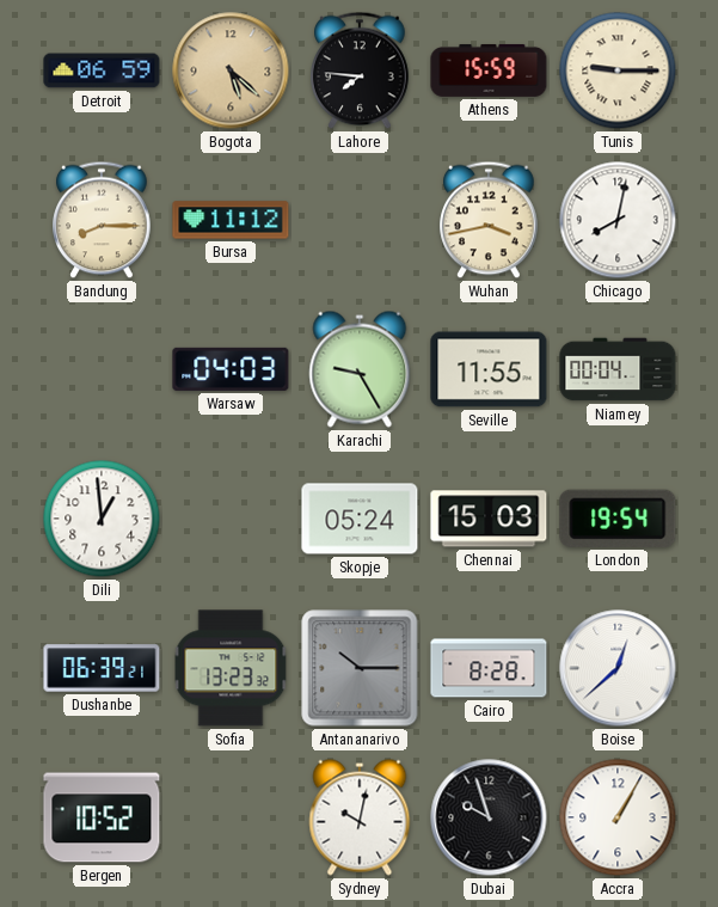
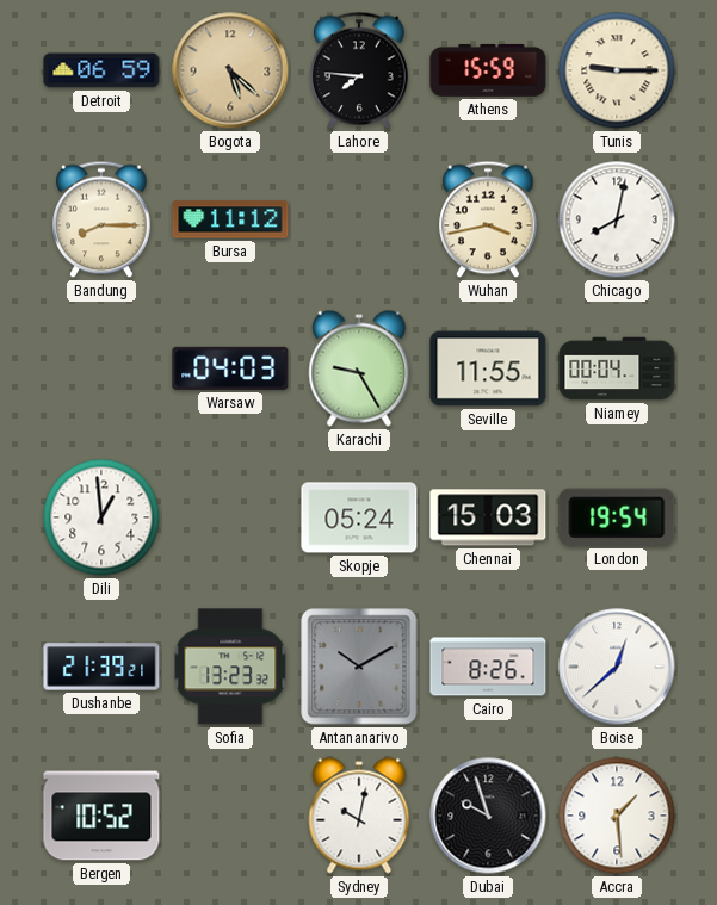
Dushanbe: 06:39 -> 21:39 (101, 667)
Antananarivo: 10:15 -> 10:10 (359, 667)
Cairo: 8:28 -> 8:26 (488, 667)
Accra: 1:05 -> 1:29 (617, 816)
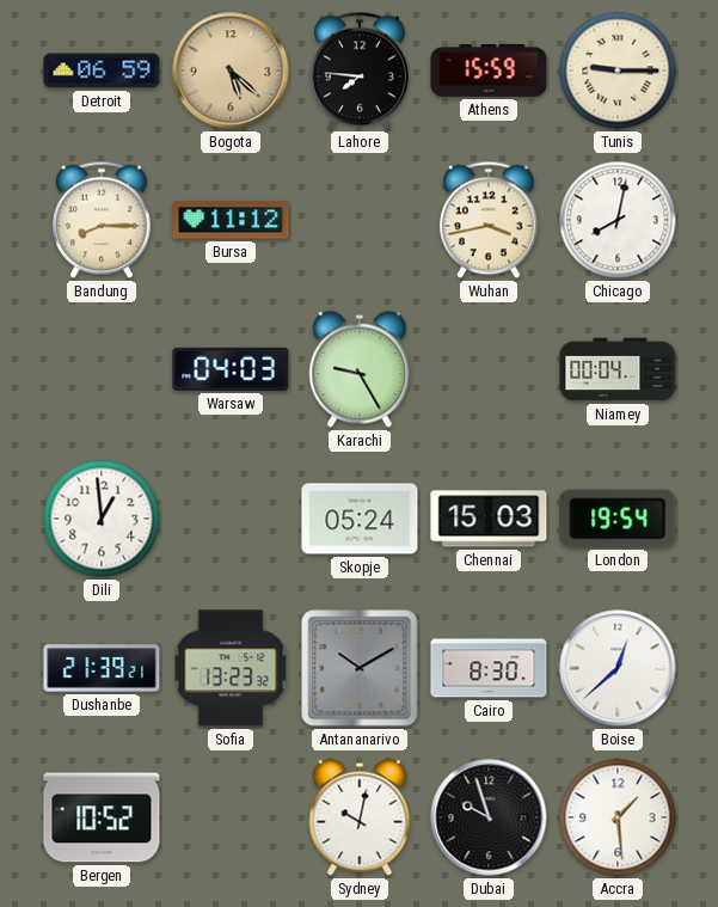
Seville: 11:55 -> none (488, 368)
Cairo: 8:26 -> 8:30 (489, 668)
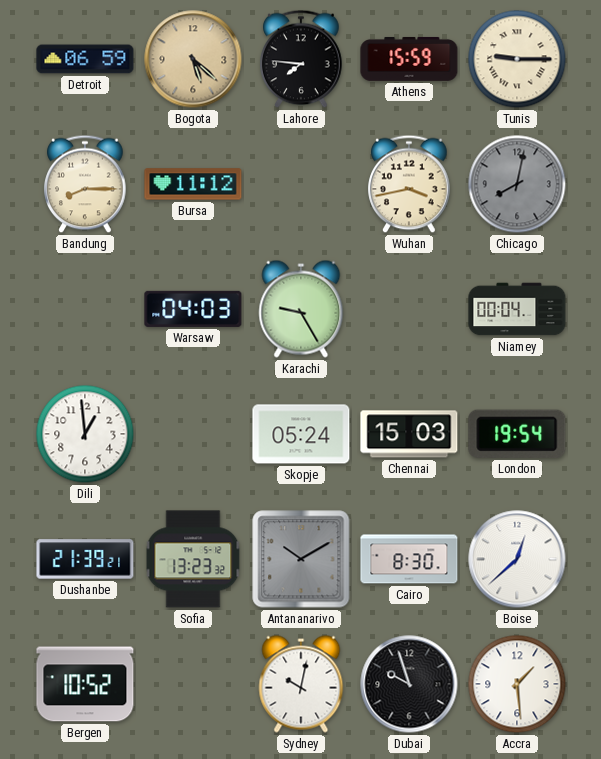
Chicago dial: white -> grey (517, 184)
